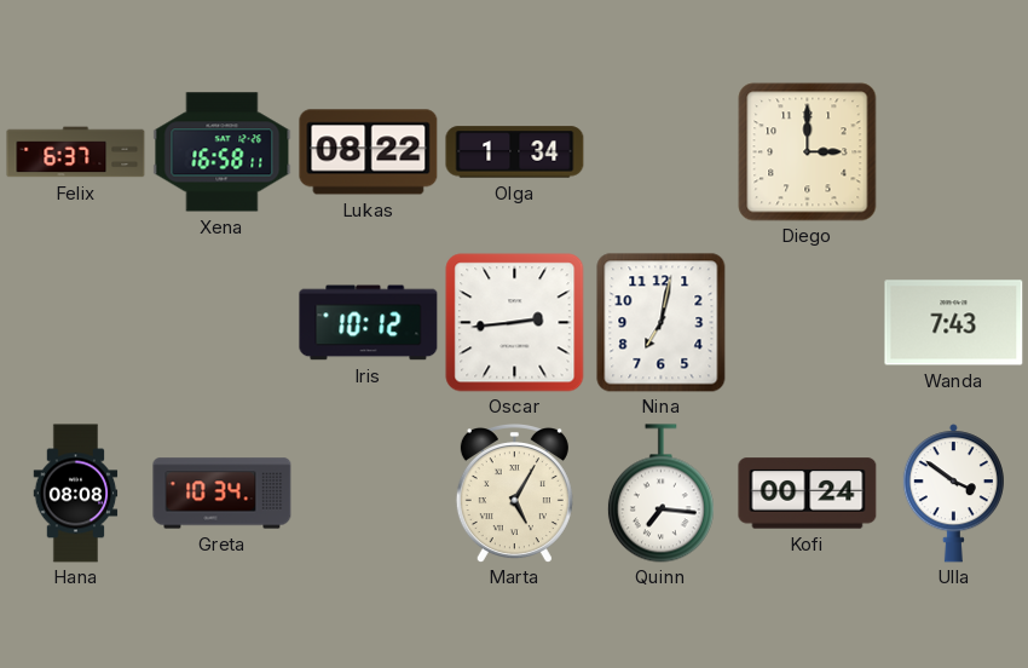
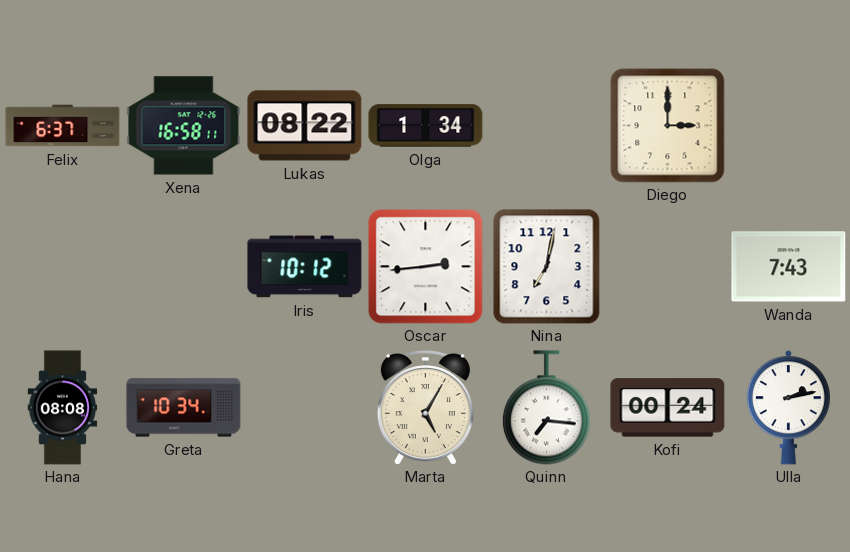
Ulla: 3:51 -> 2:13 (788, 408)
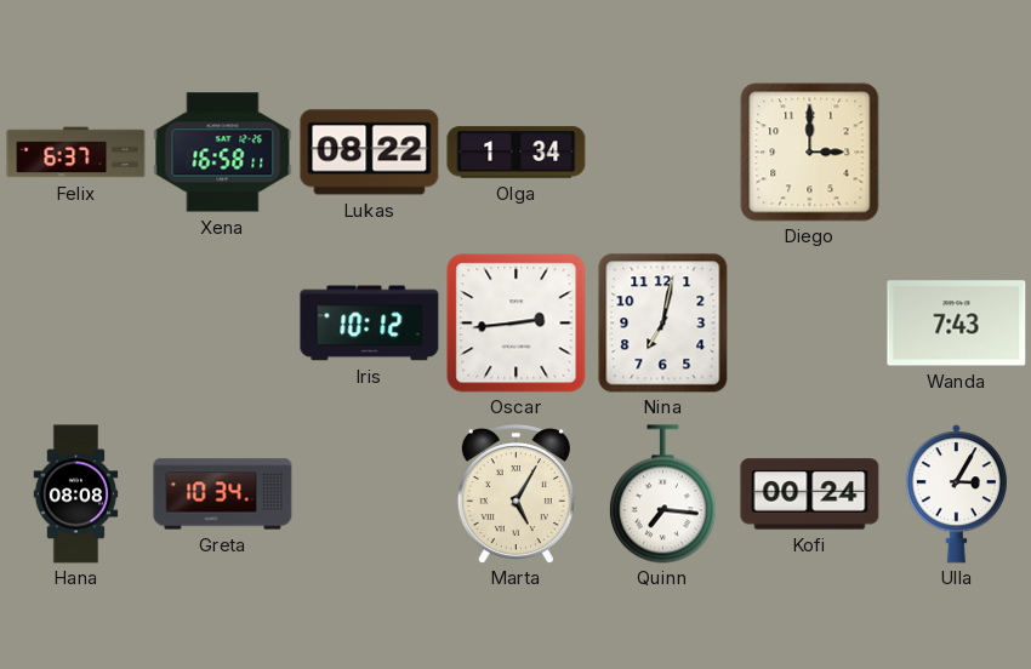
Ulla: 2:13 -> 3:05 (956, 494)
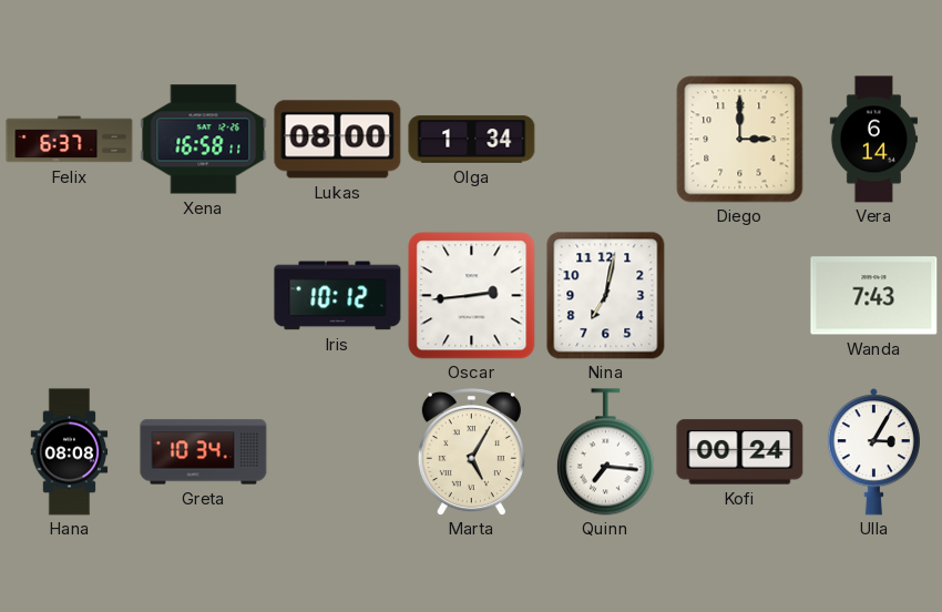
Lukas: 08:22 -> 08:00 (338, 140)
Vera: none -> 6:14 (873, 140)
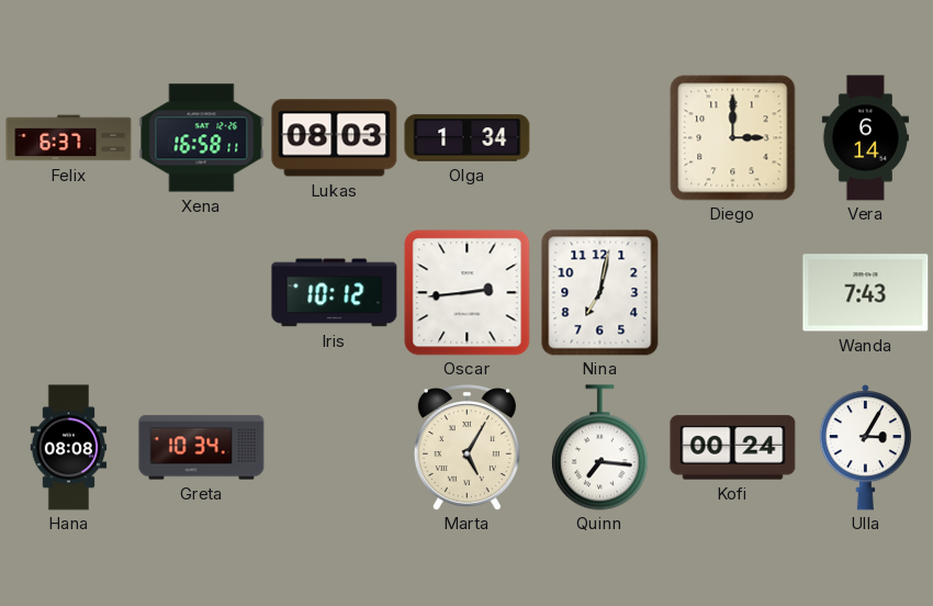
Lukas: 08:00 -> 08:03 (335, 138)
